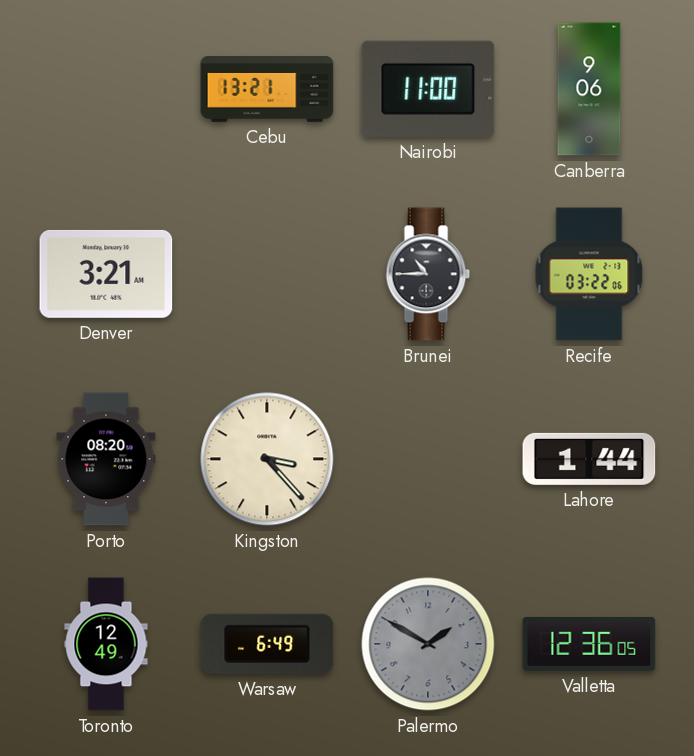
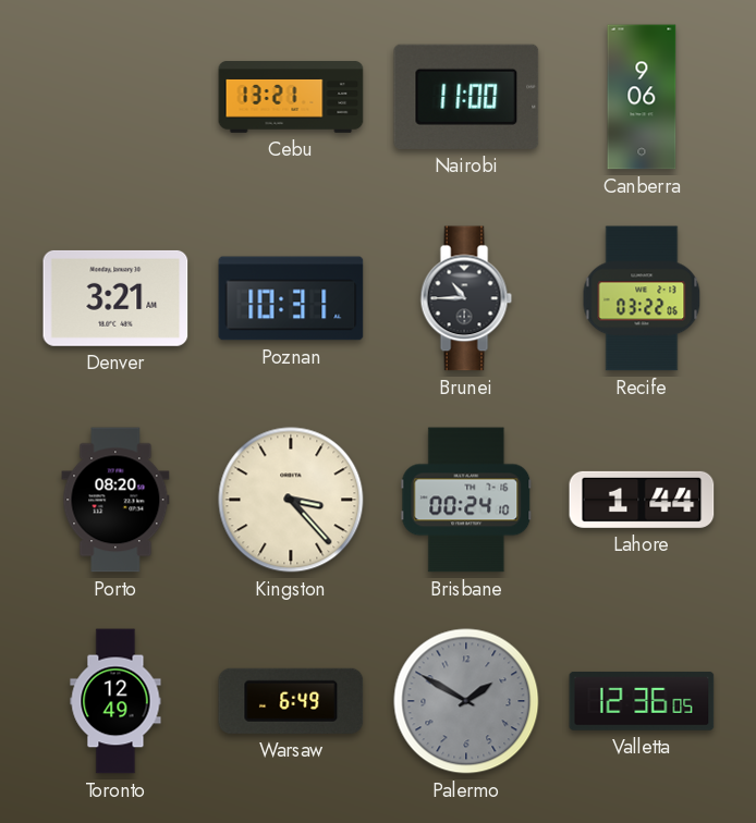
Poznan: none -> 10:31 (291, 298)
Brisbane: none -> 00:24 (466, 500)
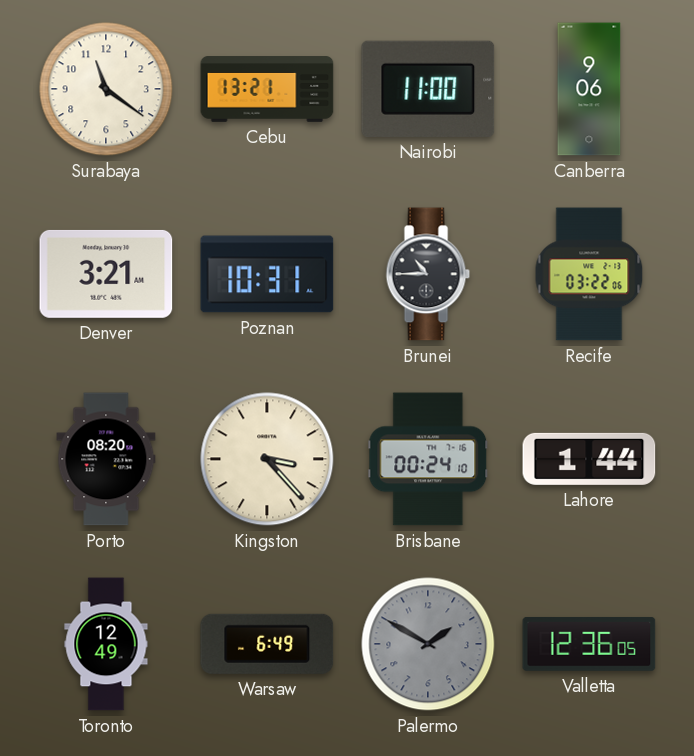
Surabaya: none -> 11:21 (106, 89)
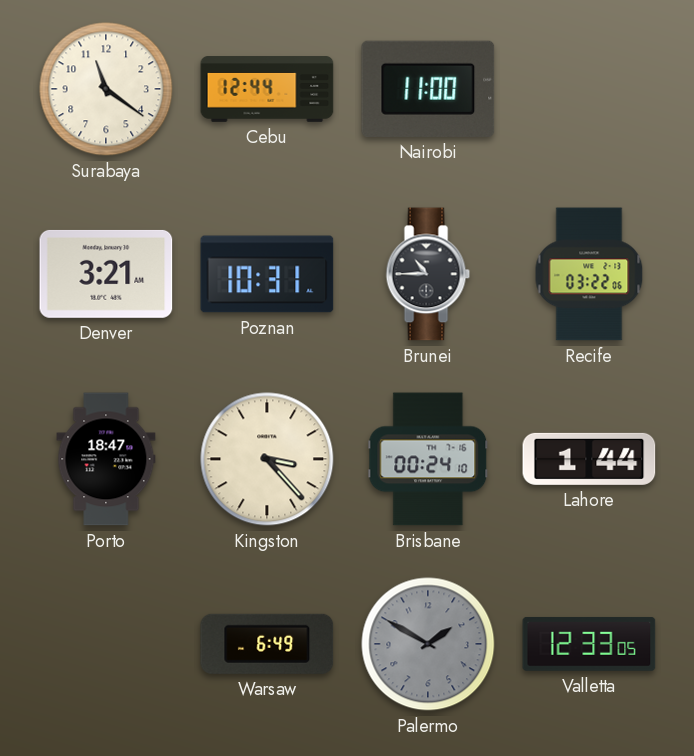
Cebu: 13:21 -> 12:44 (267, 89)
Canberra: 9:06 -> none (589, 89)
Porto: 08:20 -> 18:47 (106, 459)
Toronto: 12:49 -> none (106, 644)
Valletta: 12:36 -> 12:33 (589, 644)
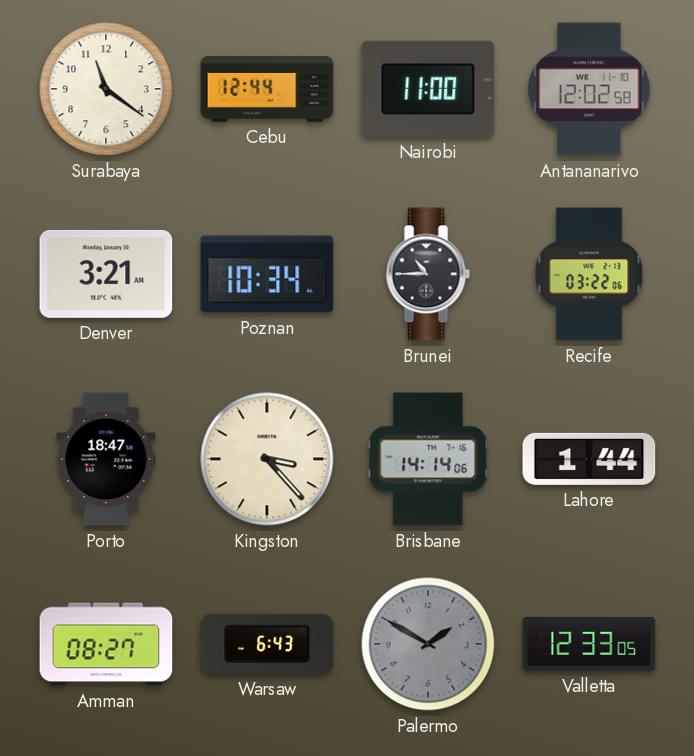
Antananarivo: none -> 12:02 (589, 89)
Poznan: 10:31 -> 10:34 (267, 274)
Brisbane: 00:24 -> 14:14 (428, 459)
Amman: none -> 08:27 (106, 644)
Warsaw: 6:49 -> 6:43 (267, 644)
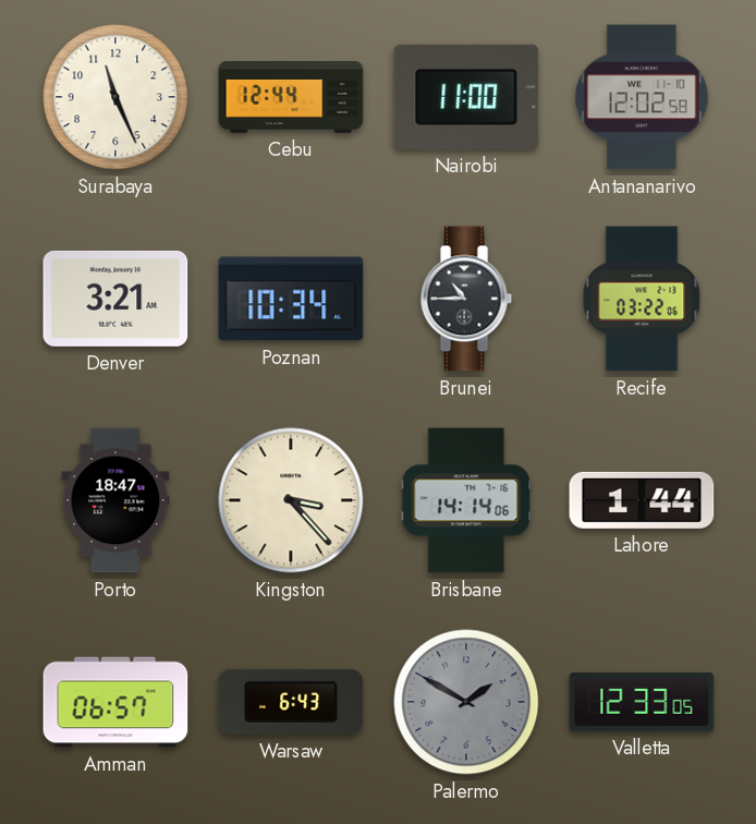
Surabaya: 11:21 -> 11:26 (115, 97)
Amman: 08:27 -> 06:57 (115, 702)
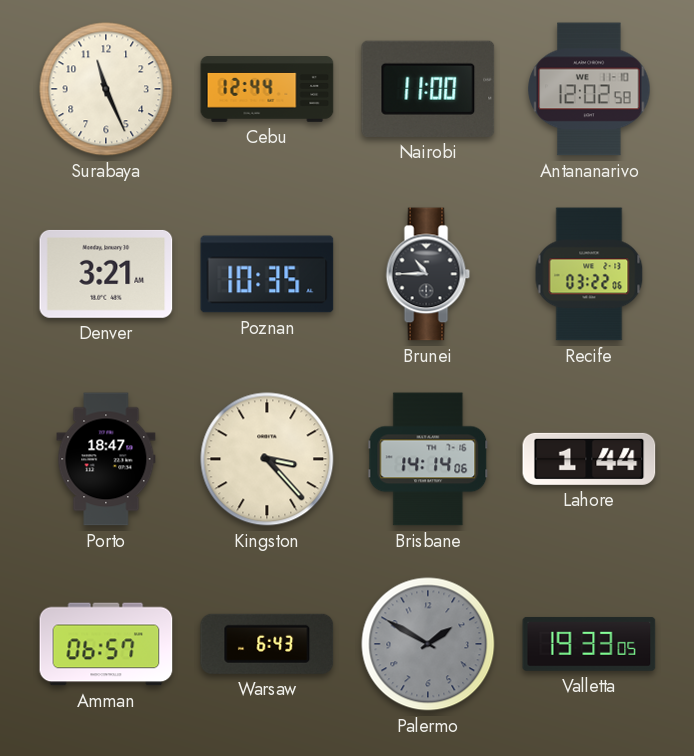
Poznan: 10:34 -> 10:35 (267, 274)
Valletta: 12:33 -> 19:33 (589, 644)
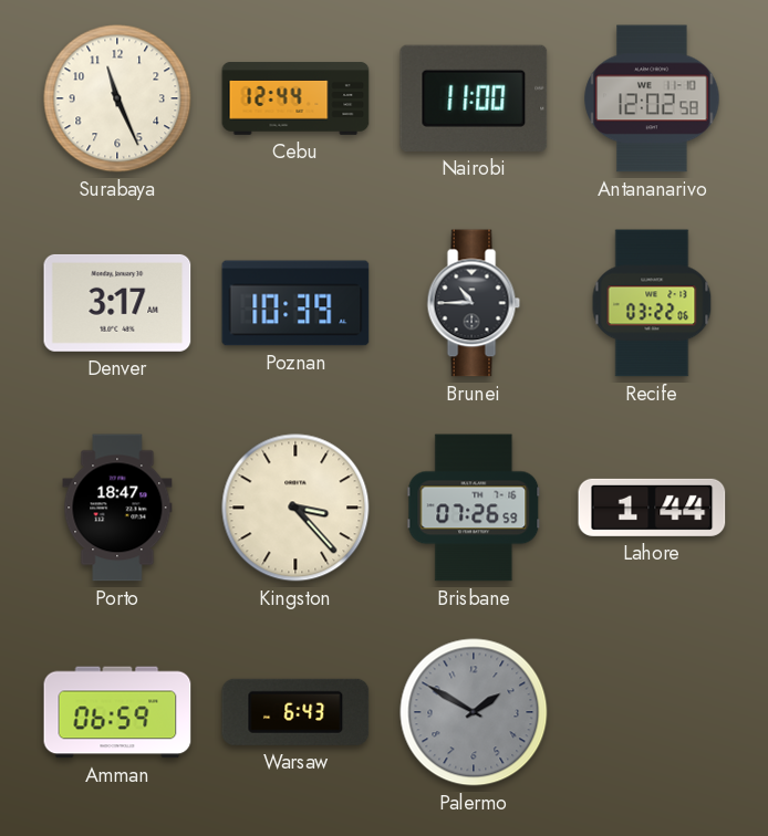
Denver: 3:21 -> 3:17 (117, 303)
Poznan: 10:35 -> 10:39 (295, 303)
Brisbane: 14:14 -> 07:26 (474, 508)
Amman: 06:57 -> 06:59 (117, 712)
Valletta: 19:33 -> none (589, 644)
